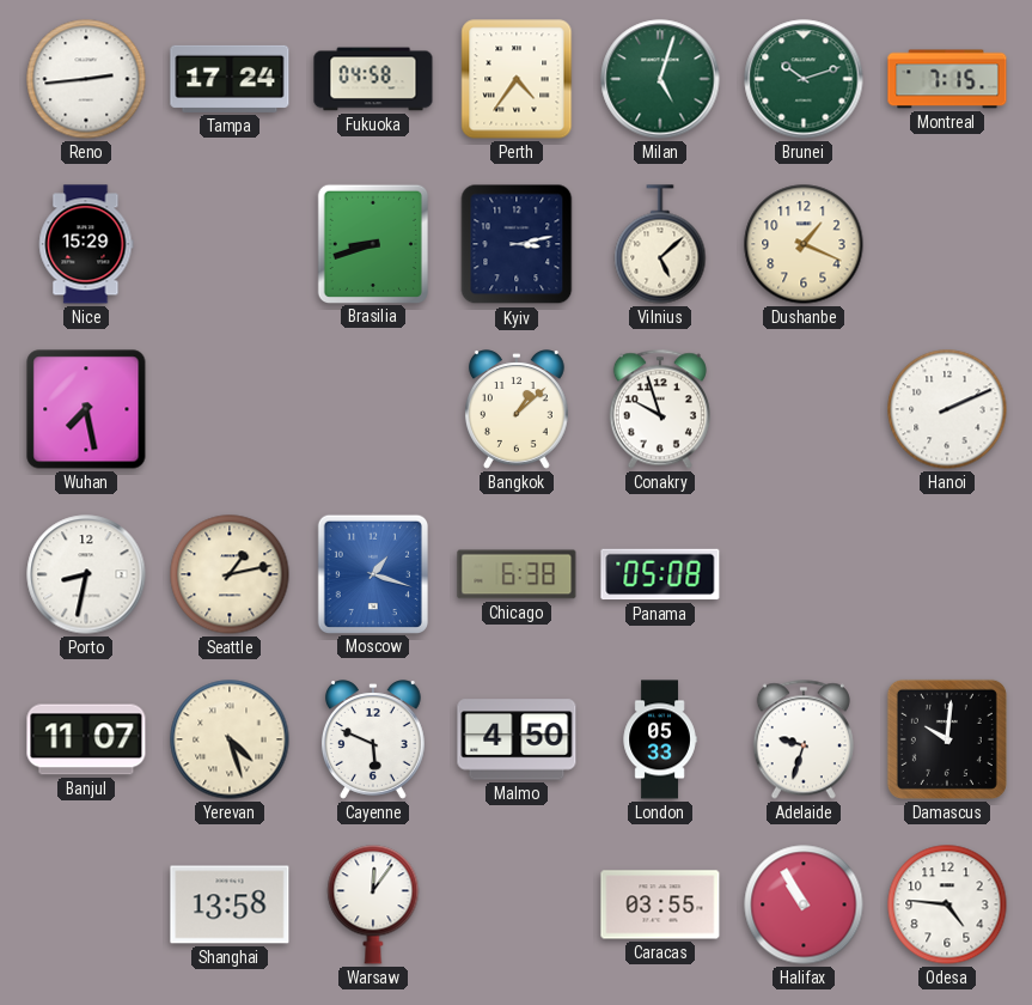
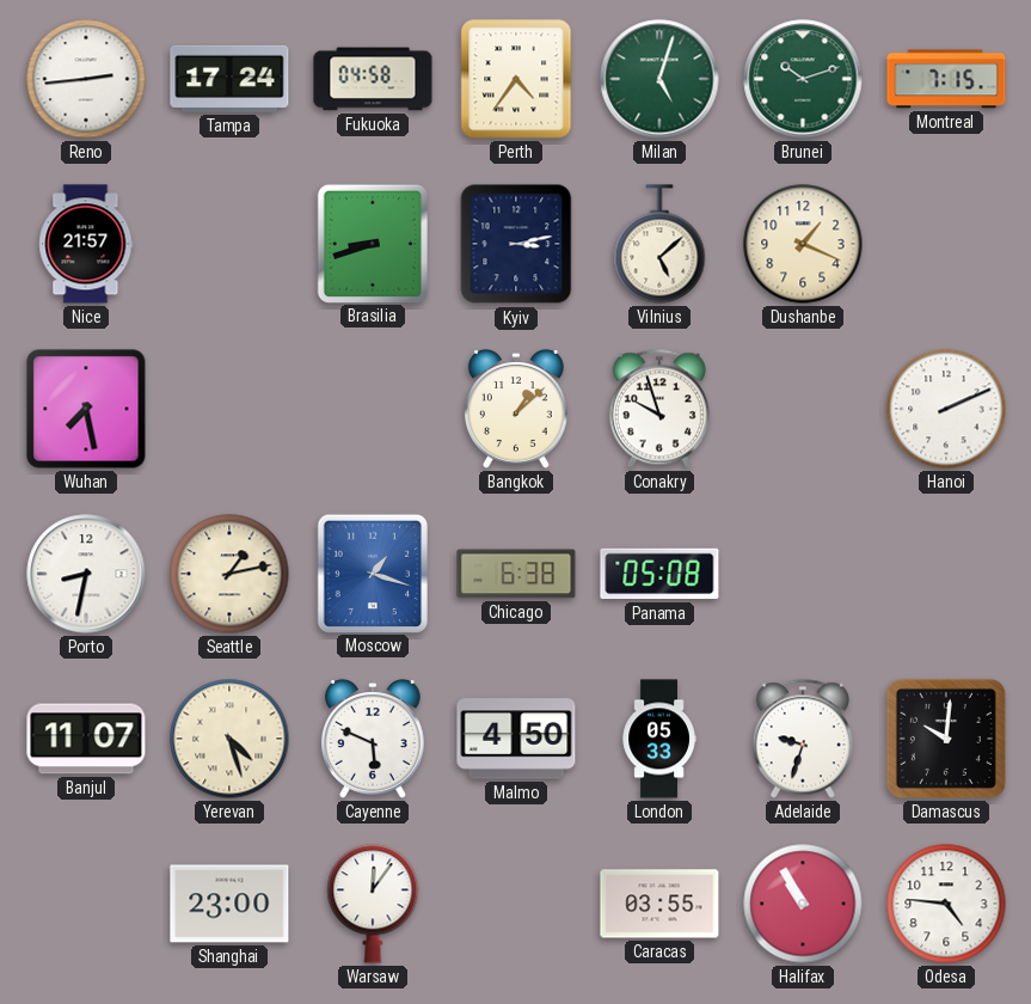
Nice: 15:29 -> 21:57 (86, 244)
Shanghai: 13:58 -> 23:00 (229, 904)
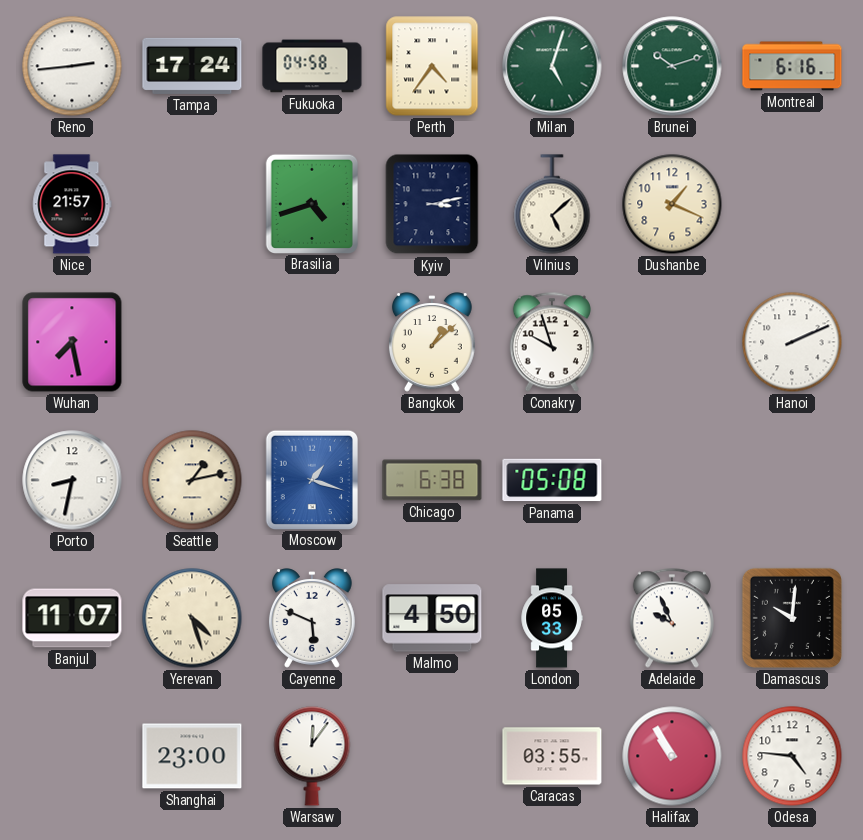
Montreal: 7:15 -> 6:16 (792, 66)
Brasilia: 8:42 -> 4:42 (311, 203)
Adelaide: 9:33 -> 9:56 (672, 618)
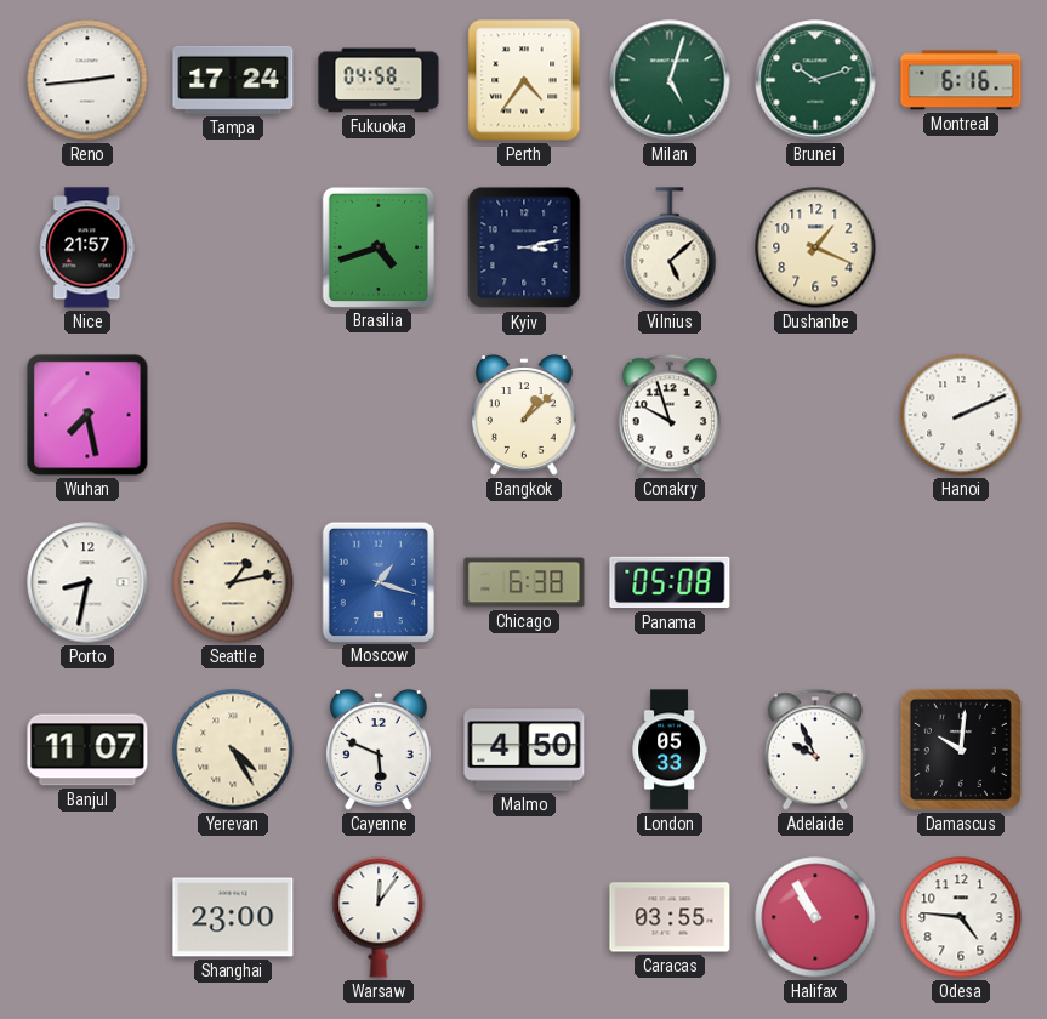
Yerevan: 4:27 -> 4:25 (233, 750)
